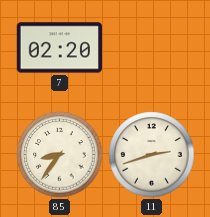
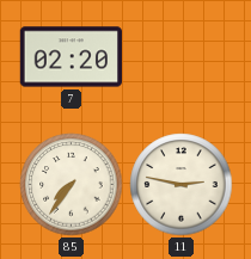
85: 8:36 -> 7:36 (72, 185)
11: 2:42 -> 2:47 (182, 185)
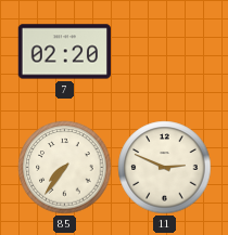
11: 2:47 -> 2:49 (165, 168)
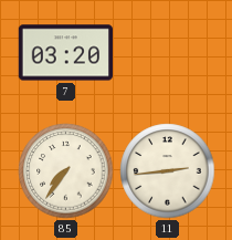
7: 02:20 -> 03:20 (65, 53)
11: 2:49 -> 2:44 (168, 171)
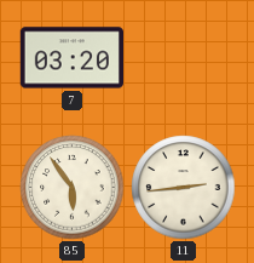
85: 7:36 -> 5:54 (73, 188)
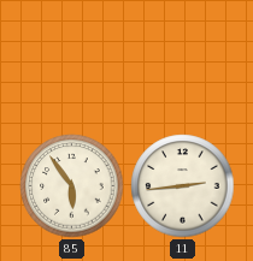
7: 03:20 -> none (71, 58)
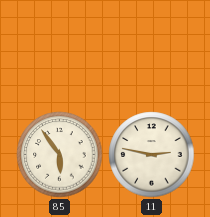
11: 2:44 -> 2:47 (152, 155)
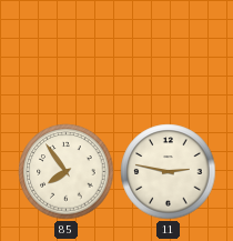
85: 5:54 -> 7:54 (67, 172)
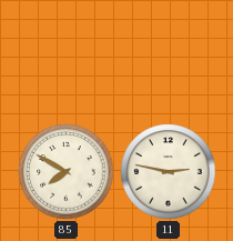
85: 7:54 -> 7:50 (67, 172)
